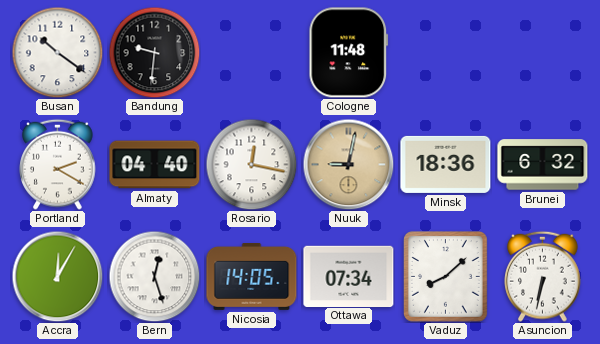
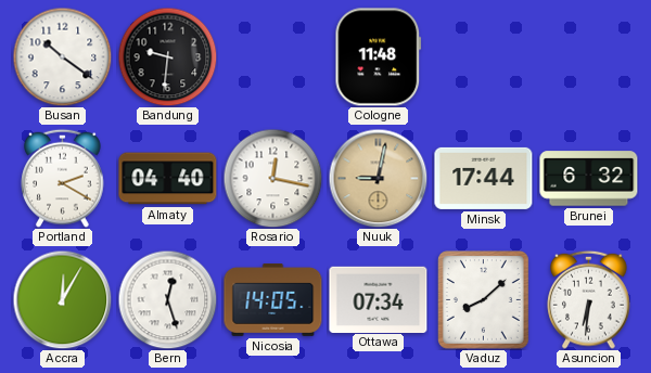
Minsk: 18:36 -> 17:44 (484, 178)
Asuncion: 6:32 -> 6:31 (589, 299)
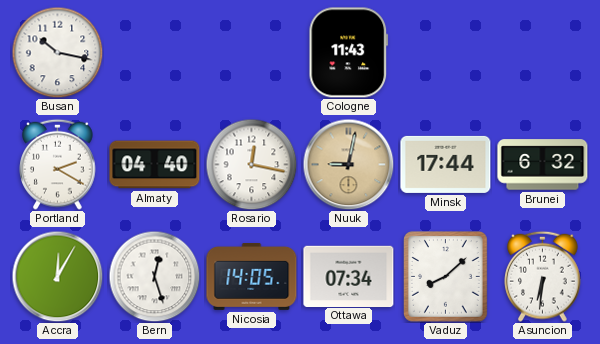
Busan: 10:21 -> 10:17 (57, 52)
Bandung: 9:31 -> none (167, 56)
Cologne: 11:48 -> 11:43 (349, 53)
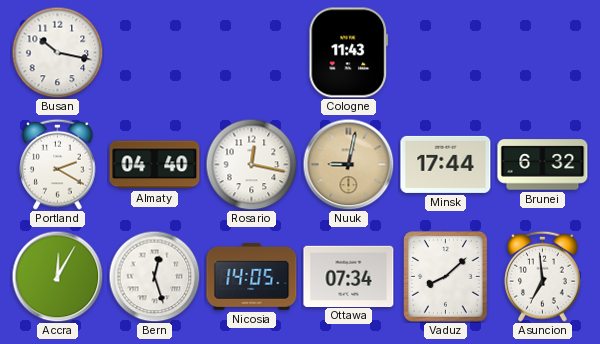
Asuncion: 6:31 -> 6:59 (543, 276)
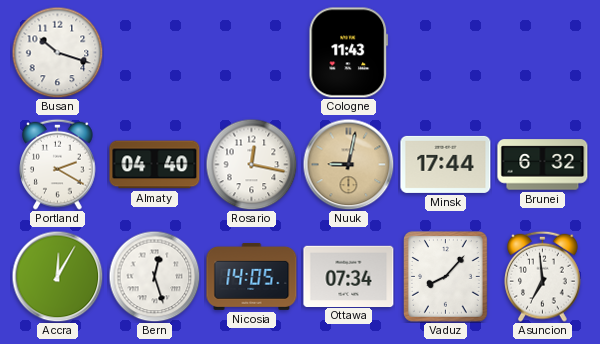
Busan: 10:17 -> 10:18 (57, 52)
Vaduz: 8:08 -> 8:07 (446, 277)
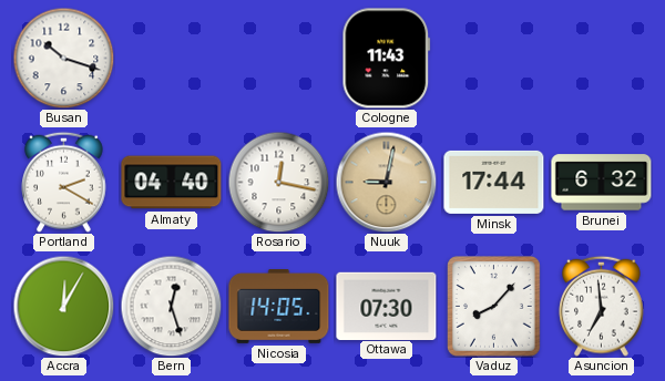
Ottawa: 07:34 -> 07:30 (387, 306)
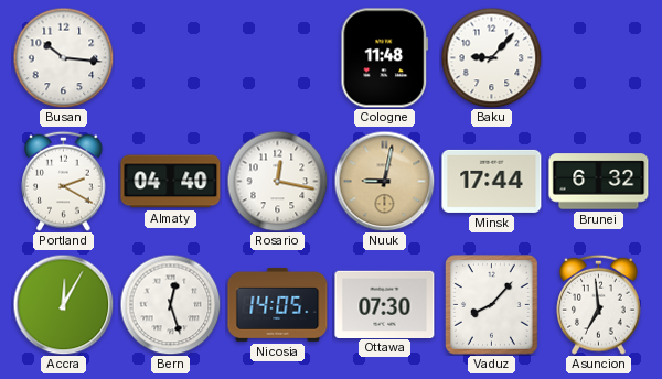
Busan: 10:18 -> 10:16 (63, 57)
Cologne: 11:43 -> 11:48 (385, 58)
Baku: none -> 9:07 (491, 57)
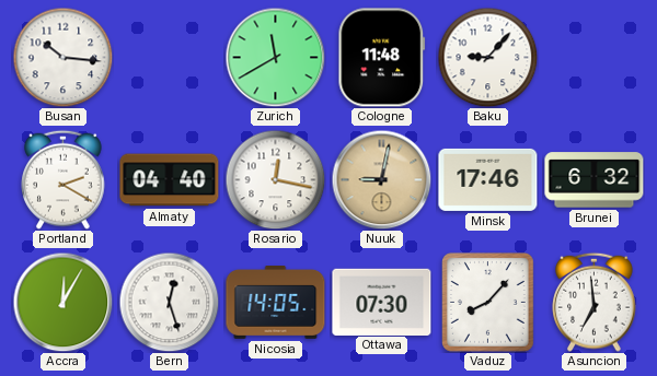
Zurich: none -> 11:40 (275, 57)
Minsk: 17:44 -> 17:46 (488, 179)
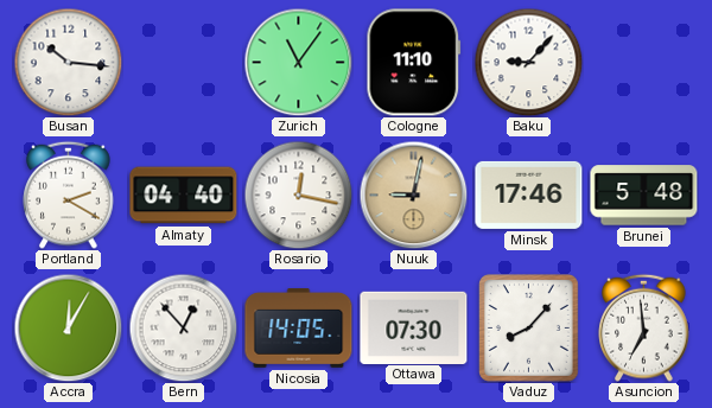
Zurich: 11:40 -> 11:06 (298, 62)
Cologne: 11:48 -> 11:10 (414, 63)
Brunei: 6:32 -> 5:48 (644, 196)
Bern: 12:27 -> 12:53 (183, 327)
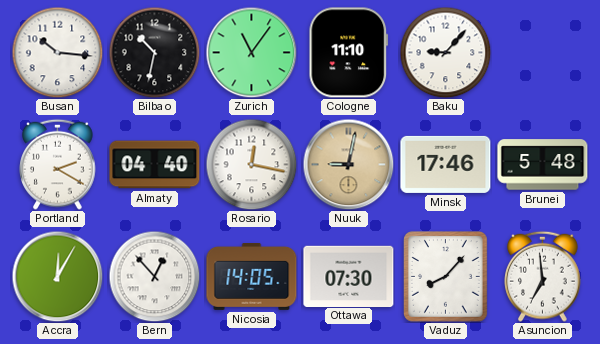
Bilbao: none -> 10:32 (154, 52)
